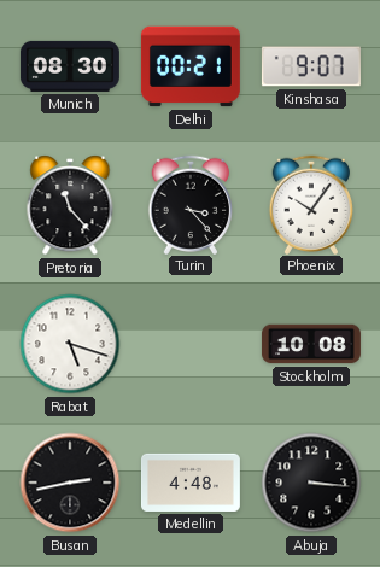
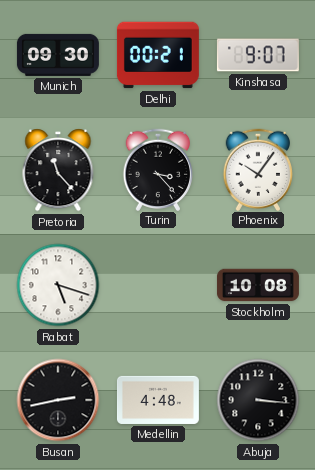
Munich: 08:30 -> 09:30 (58, 55)
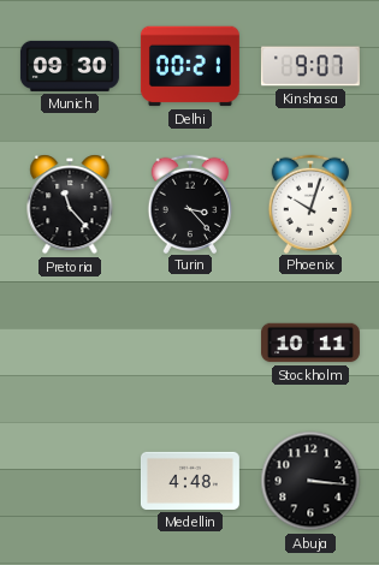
Phoenix: 10:06 -> 10:03 (309, 203)
Rabat: 5:18 -> none (58, 285)
Stockholm: 10:08 -> 10:11 (310, 343)
Busan: 2:43 -> none (58, 400)
